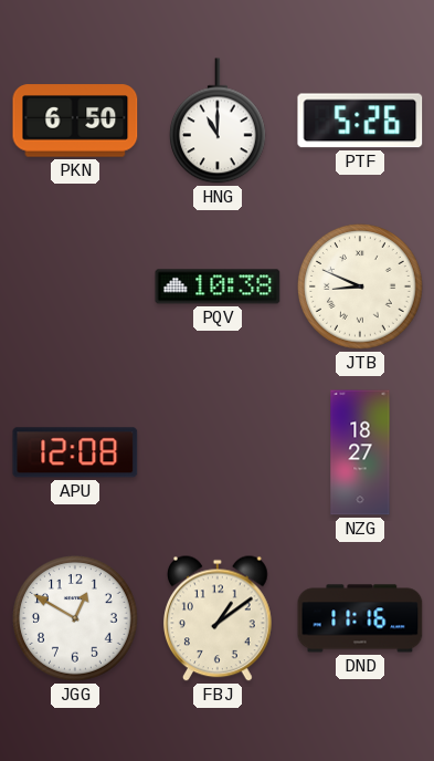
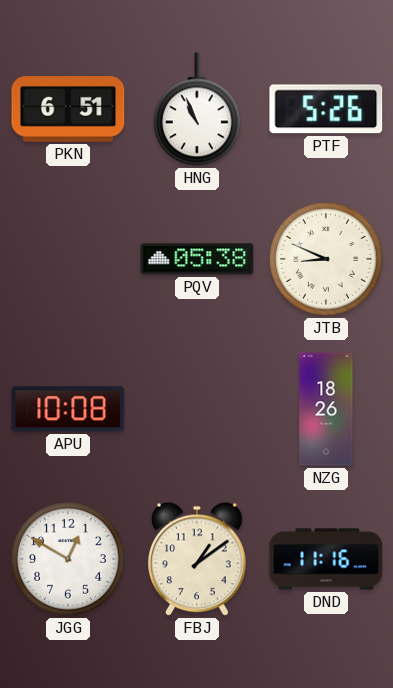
PKN: 6:50 -> 6:51 (68, 109)
HNG: 11:00 -> 10:56 (198, 109)
PQV: 10:38 -> 05:38 (197, 259)
APU: 12:08 -> 10:08 (68, 409)
NZG: 18:27 -> 18:26 (326, 409)
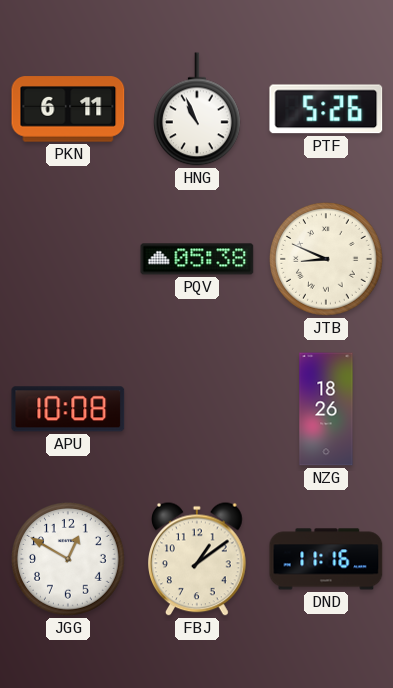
PKN: 6:51 -> 6:11 (68, 109)
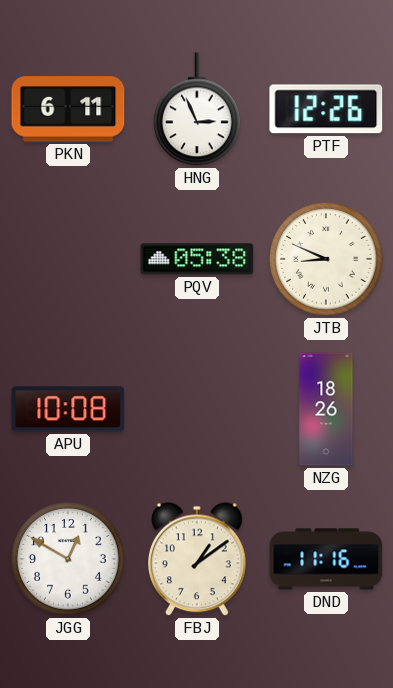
HNG: 10:56 -> 2:56 (198, 109)
PTF: 5:26 -> 12:26 (326, 109)
